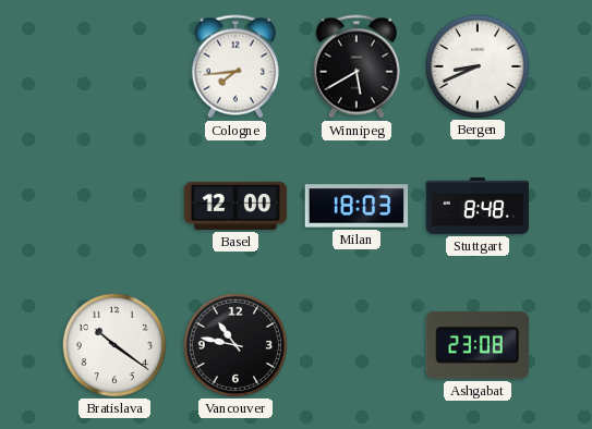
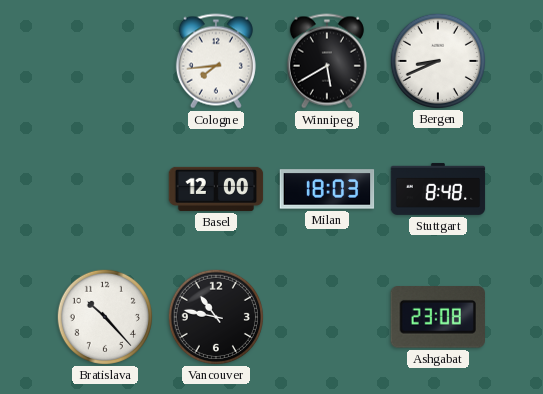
Bratislava: 10:21 -> 10:23 (104, 316)
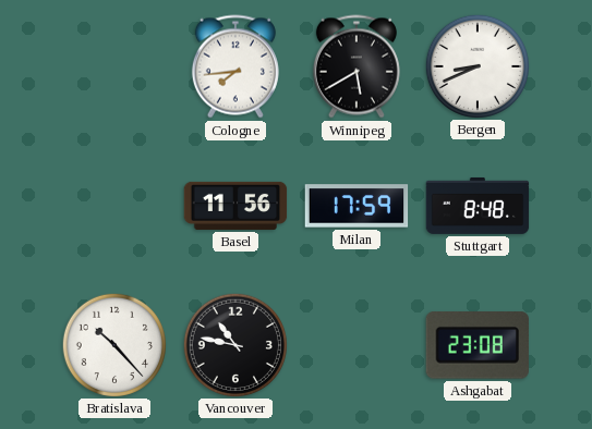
Basel: 12:00 -> 11:56 (235, 206)
Milan: 18:03 -> 17:59 (357, 206)
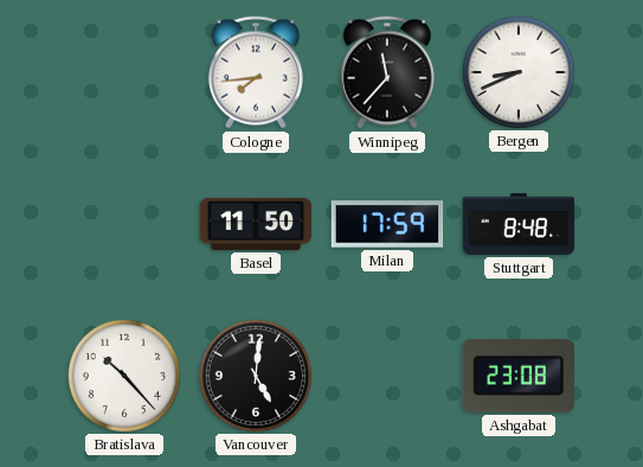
Winnipeg: 5:40 -> 11:37 (387, 72)
Basel: 11:56 -> 11:50 (256, 224)
Vancouver: 10:47 -> 5:01 (255, 375)
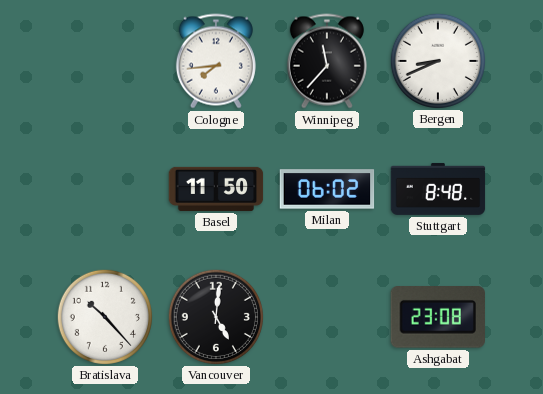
Milan: 17:59 -> 06:02 (327, 189)
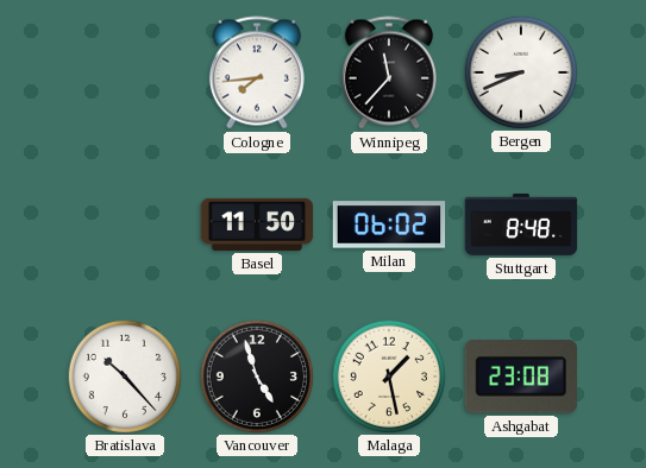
Vancouver: 5:01 -> 4:57 (256, 375)
Malaga: none -> 1:28 (388, 375)
